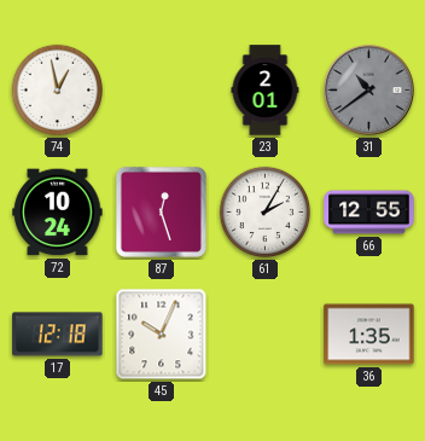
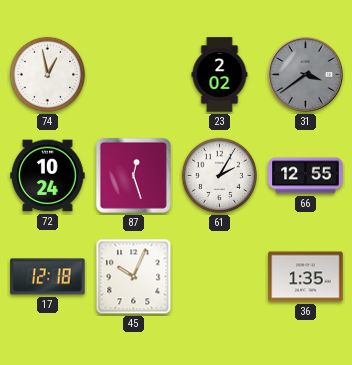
23: 2:01 -> 2:02 (220, 75)
31: 10:39 -> 3:39 (305, 74)
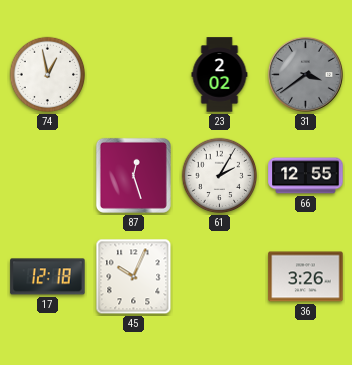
72: 10:24 -> none (48, 176)
36: 1:35 -> 3:26 (306, 277)
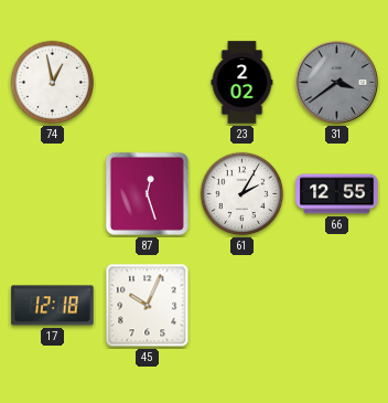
36: 3:26 -> none (306, 277)
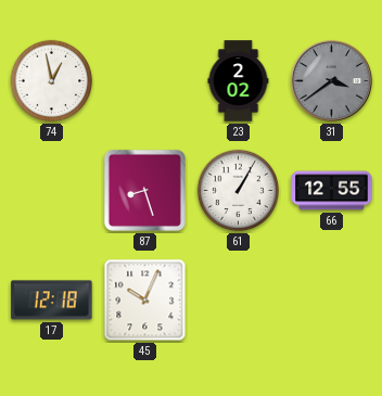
87: 12:27 -> 8:27 (144, 190)
61: 2:05 -> 1:05 (239, 191)
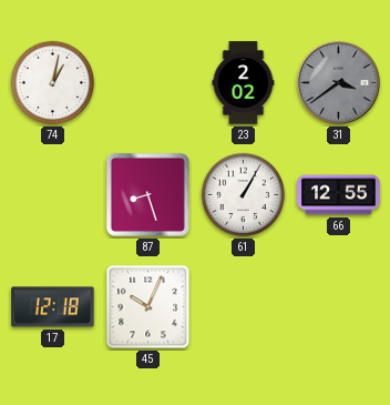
74: 12:58 -> 1:02 (53, 83)
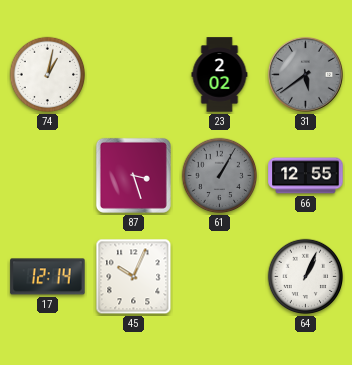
31: 3:39 -> 5:39 (305, 74)
87: 8:27 -> 3:27 (133, 175)
61 dial: white -> grey (220, 176)
17: 12:18 -> 12:14 (48, 277)
64: none -> 1:04 (306, 277)
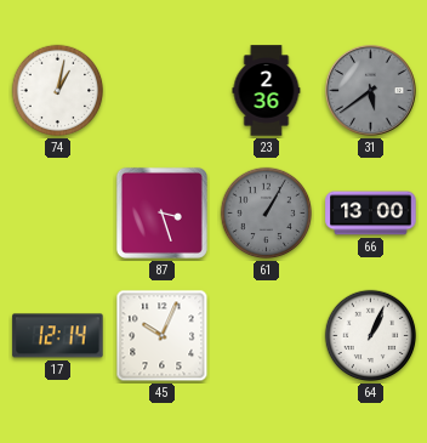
23: 2:02 -> 2:36 (267, 91)
66: 12:55 -> 13:00 (371, 214)
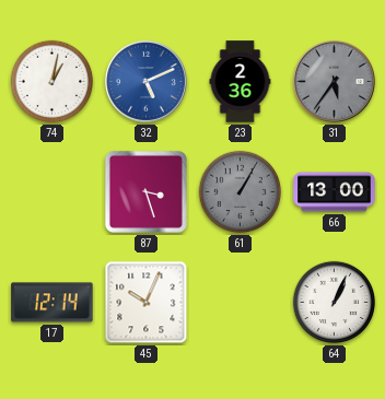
32: none -> 5:11 (145, 81)
31: 5:39 -> 5:36 (334, 81)
